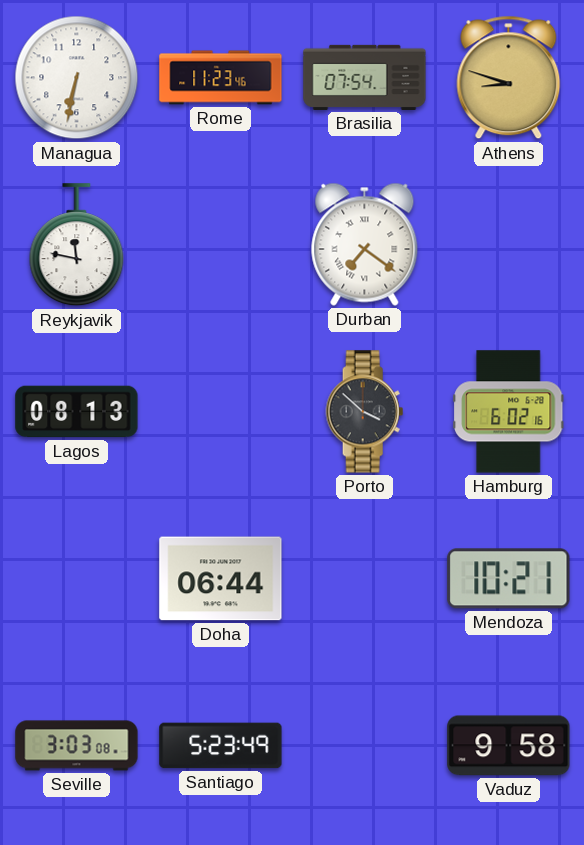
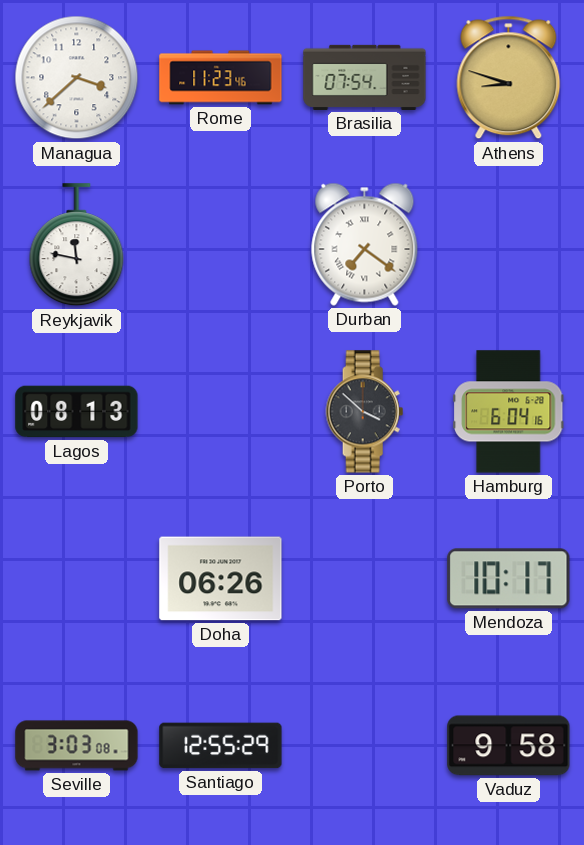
Managua: 6:32 -> 3:38 (77, 78)
Hamburg: 6:02 -> 6:04 (509, 412)
Doha: 06:44 -> 06:26 (221, 579)
Mendoza: 10:21 -> 10:17 (509, 579)
Santiago: 5:23 -> 12:55 (221, 746)
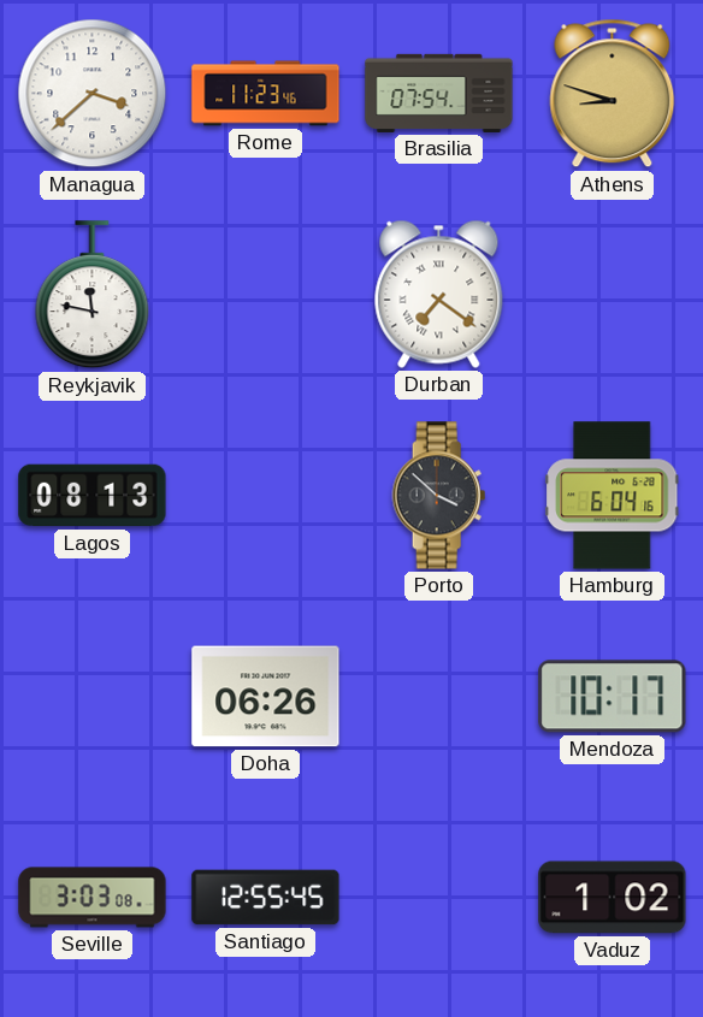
Santiago: 12:55:29 -> 12:55:45 (266, 898)
Vaduz: 9:58 -> 1:02 (613, 898)
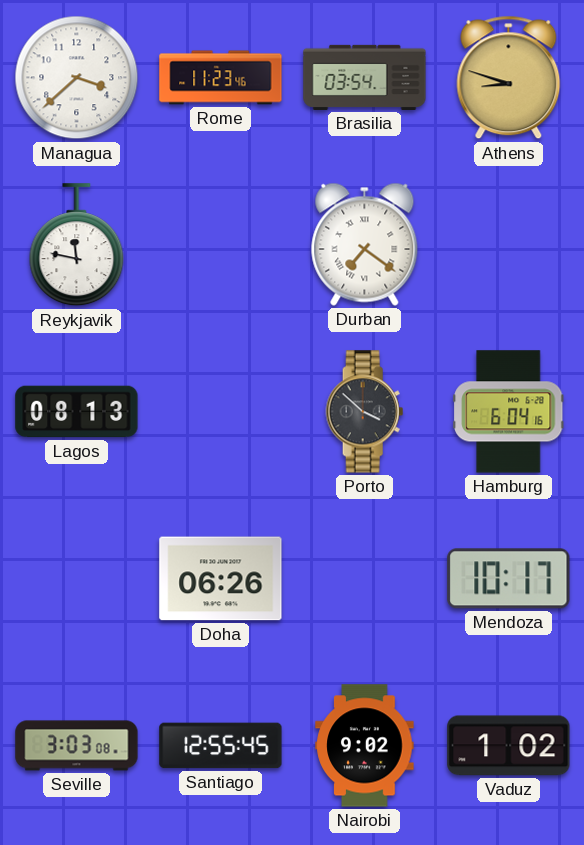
Brasilia: 07:54 -> 03:54 (365, 77)
Nairobi: none -> 9:02 (365, 746)
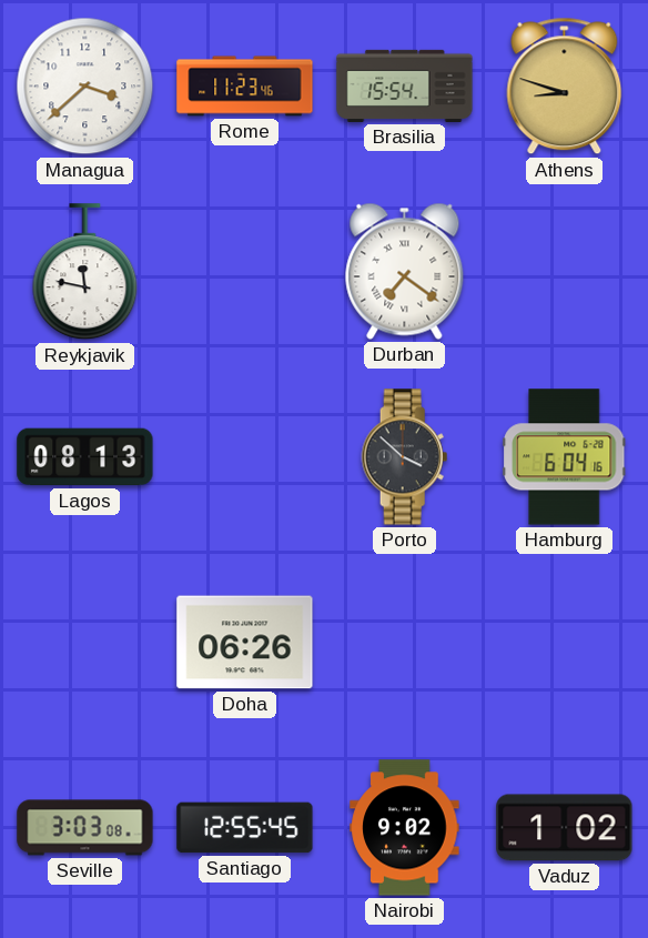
Brasilia: 03:54 -> 15:54 (405, 85)
Mendoza: 10:17 -> none (509, 579)
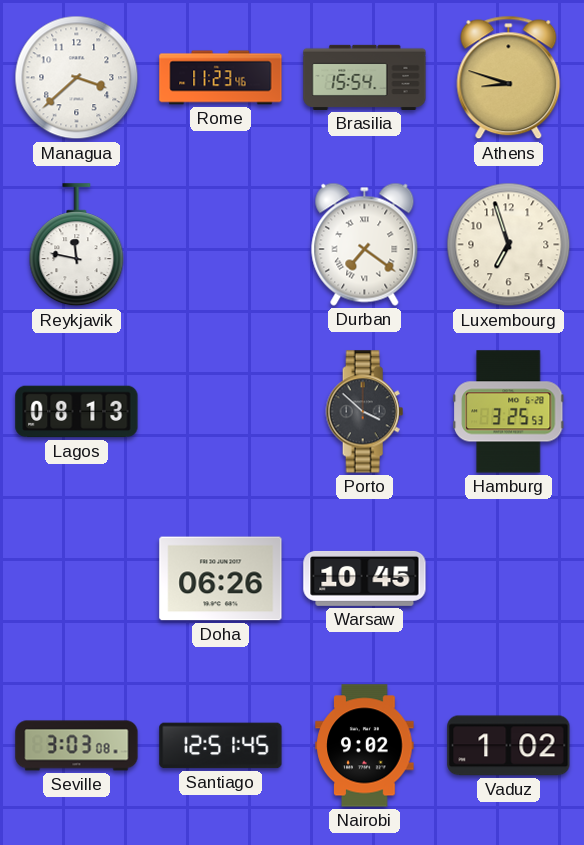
Luxembourg: none -> 6:57 (509, 245)
Hamburg: 6:04 -> 3:25 (509, 412)
Warsaw: none -> 10:45 (365, 578)
Santiago: 12:55 -> 12:51 (221, 746)
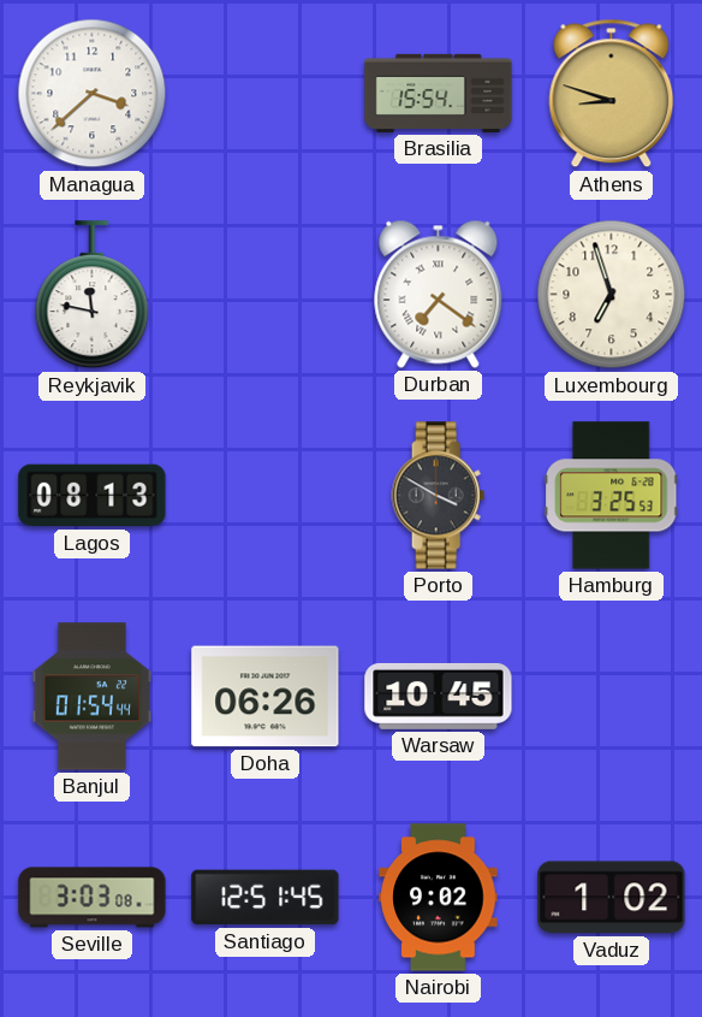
Rome: 11:23 -> none (221, 78)
Porto: 3:52 -> 3:50 (439, 496)
Banjul: none -> 01:54 (93, 697)
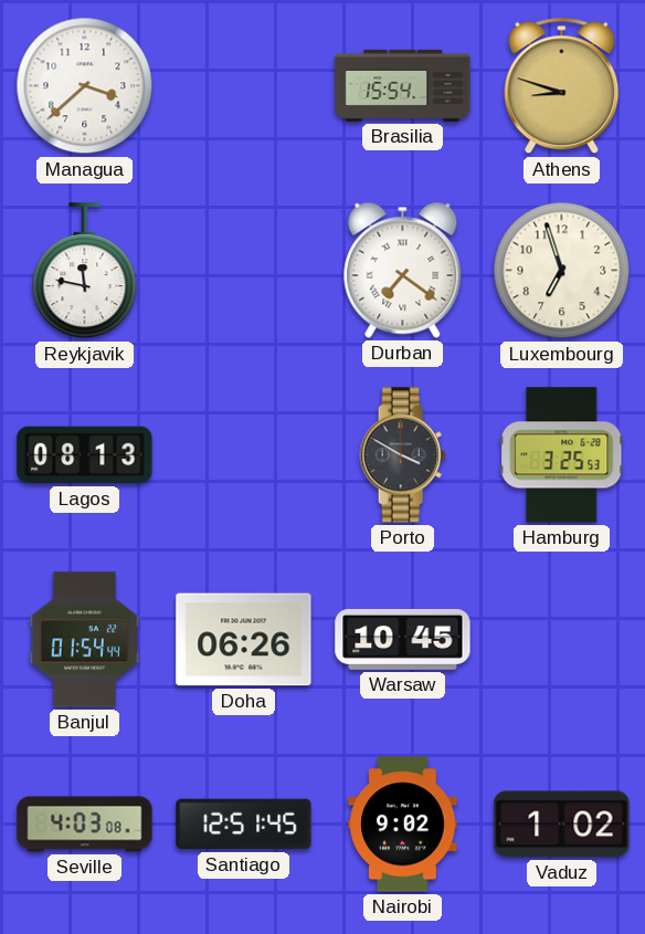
Seville: 3:03 -> 4:03 (85, 825)
